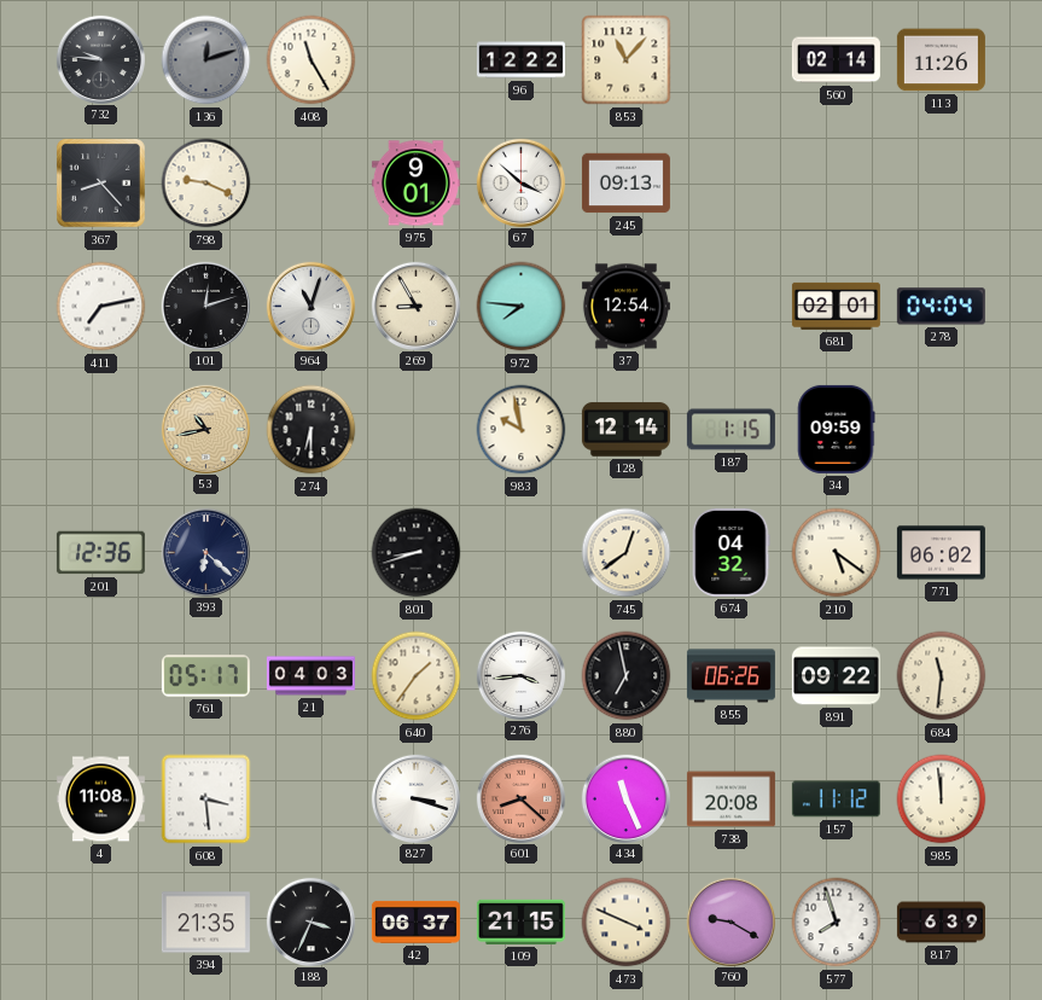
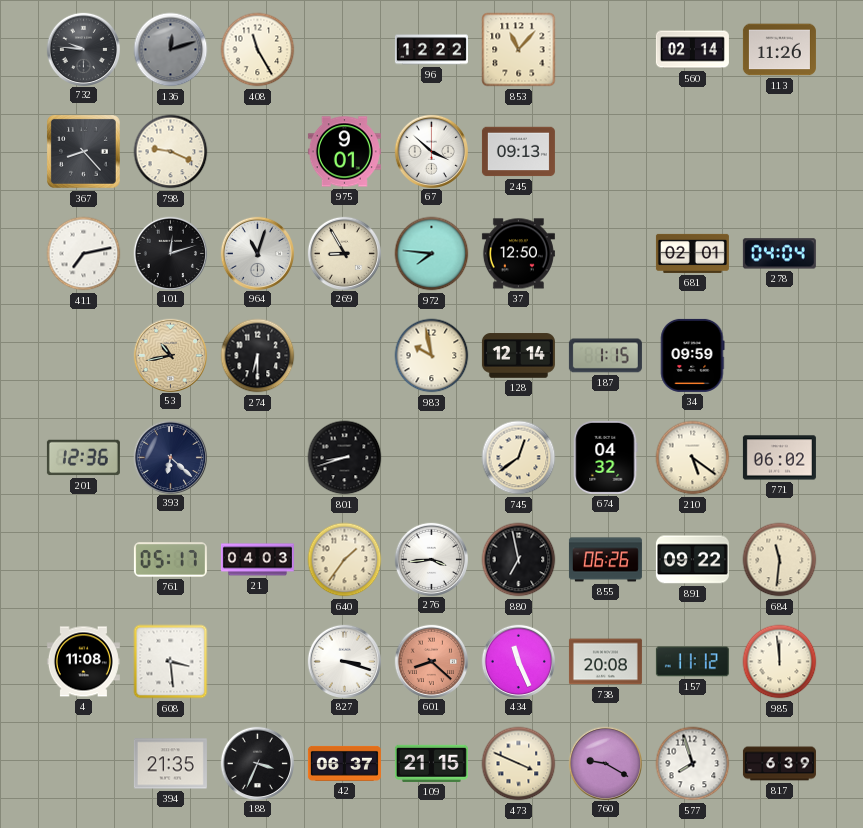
37: 12:54 -> 12:50 (518, 254)
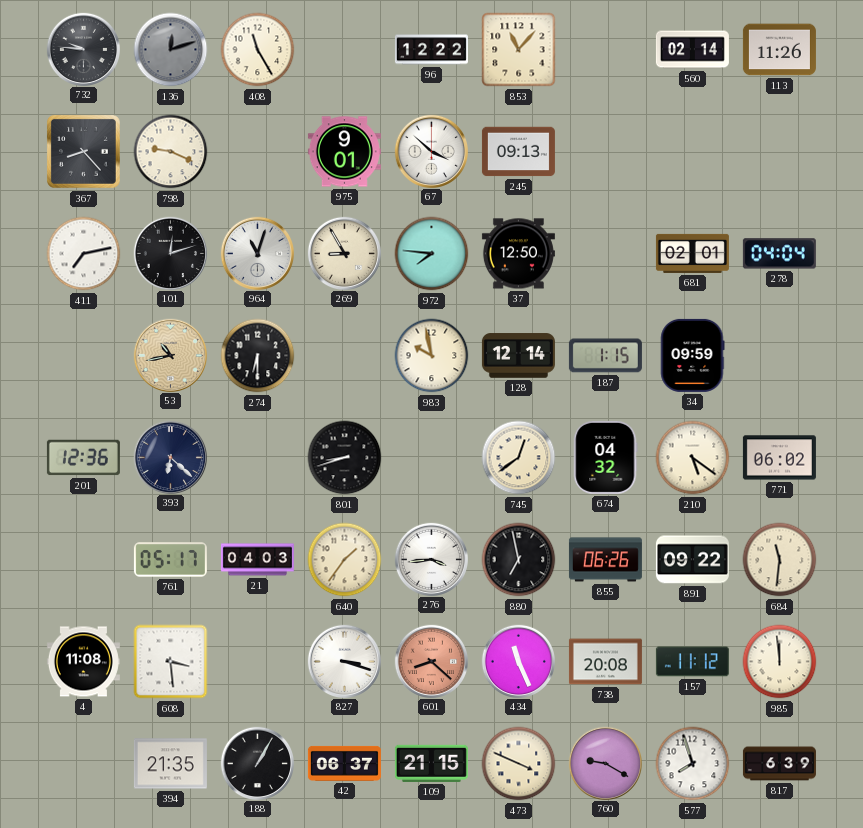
188: 3:34 -> 1:05 (257, 763)
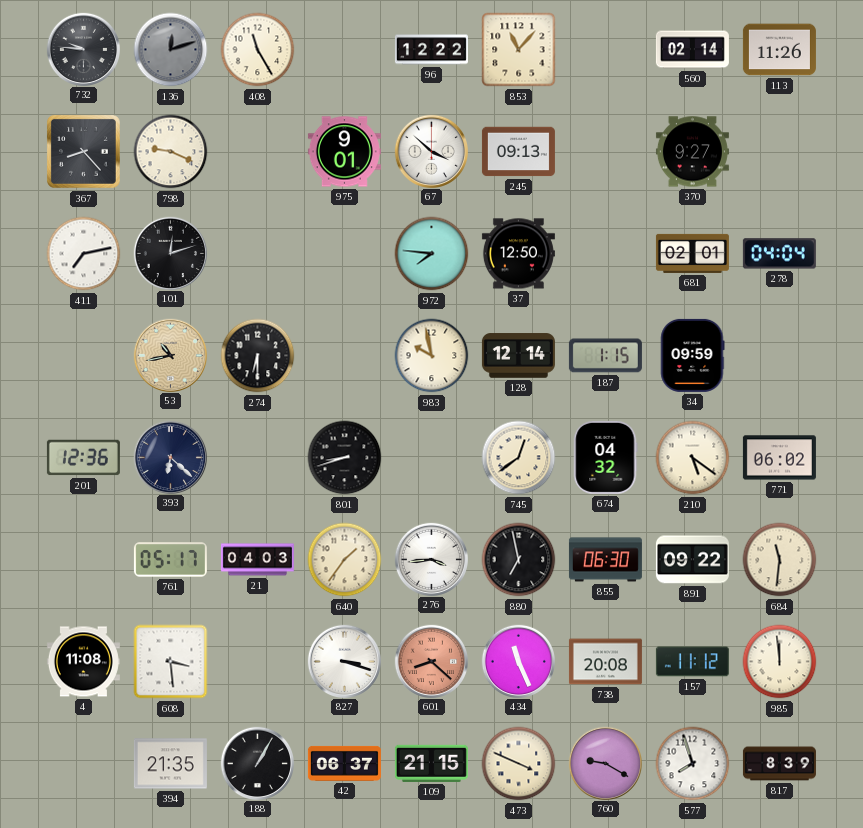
370: none -> 9:27 (692, 152)
964: 11:03 -> none (257, 253)
269: 8:55 -> none (344, 253)
855: 06:26 -> 06:30 (605, 560)
817: 6:39 -> 8:39 (779, 764)
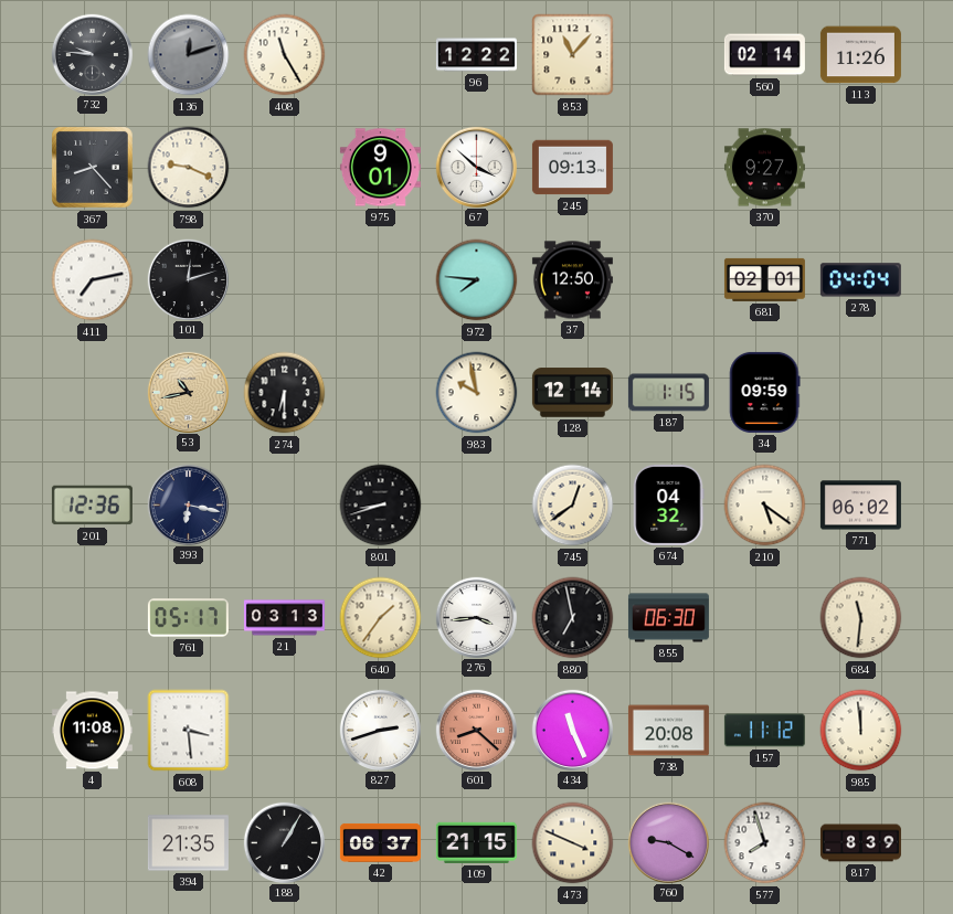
393: 6:22 -> 6:17 (188, 504)
21: 04:03 -> 03:13 (284, 618)
891: 09:22 -> none (692, 560)
827: 3:18 -> 2:42 (380, 730)
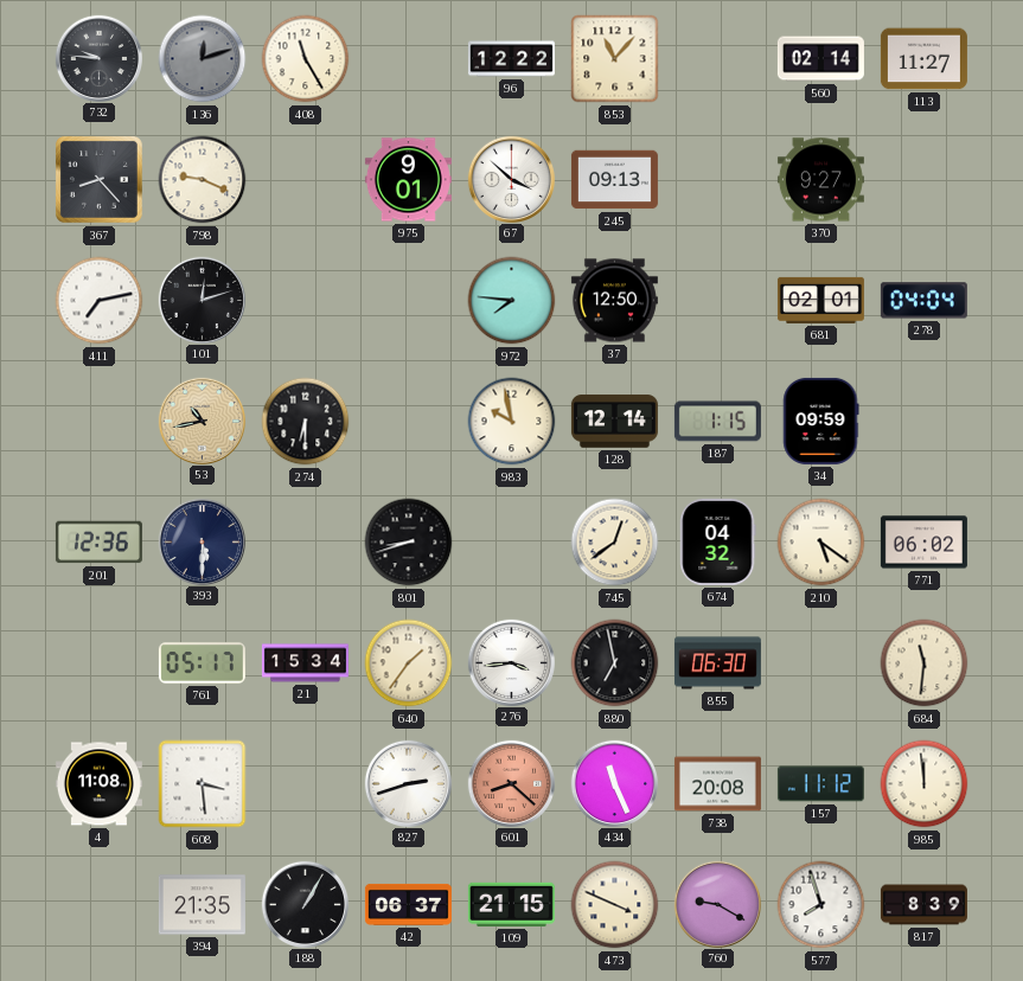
113: 11:26 -> 11:27 (923, 59)
393: 6:17 -> 5:30 (202, 541)
21: 03:13 -> 15:34 (305, 663)
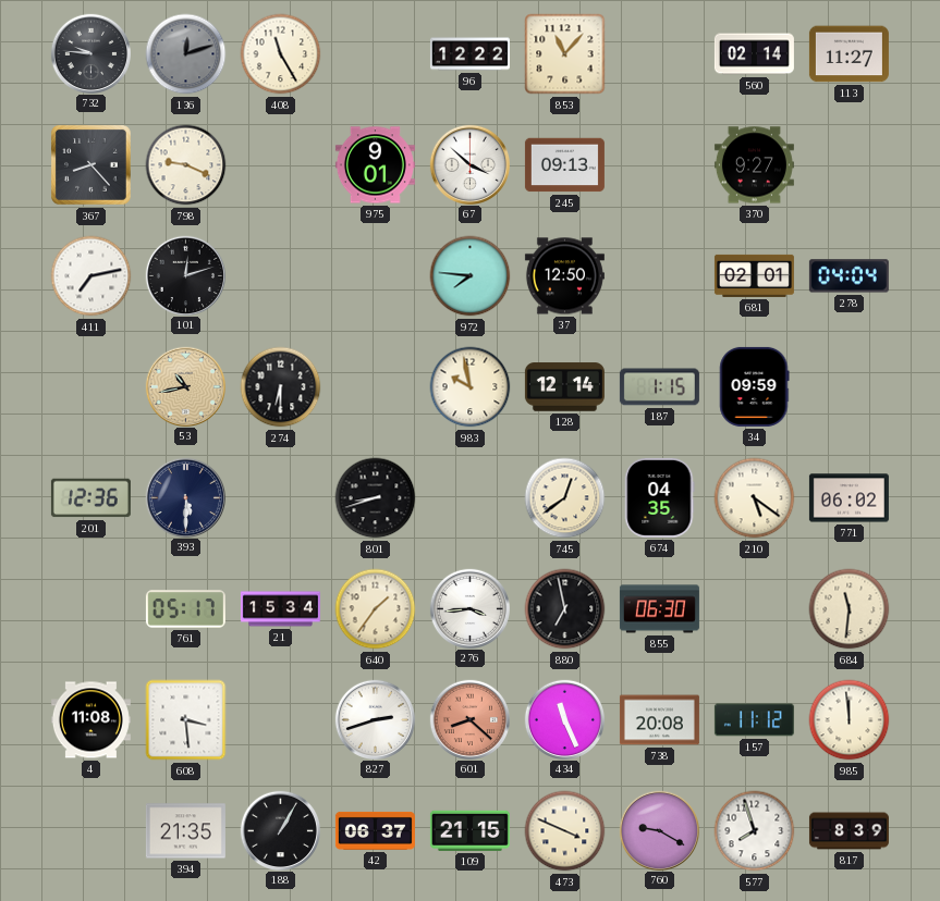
674: 04:32 -> 04:35 (660, 497)
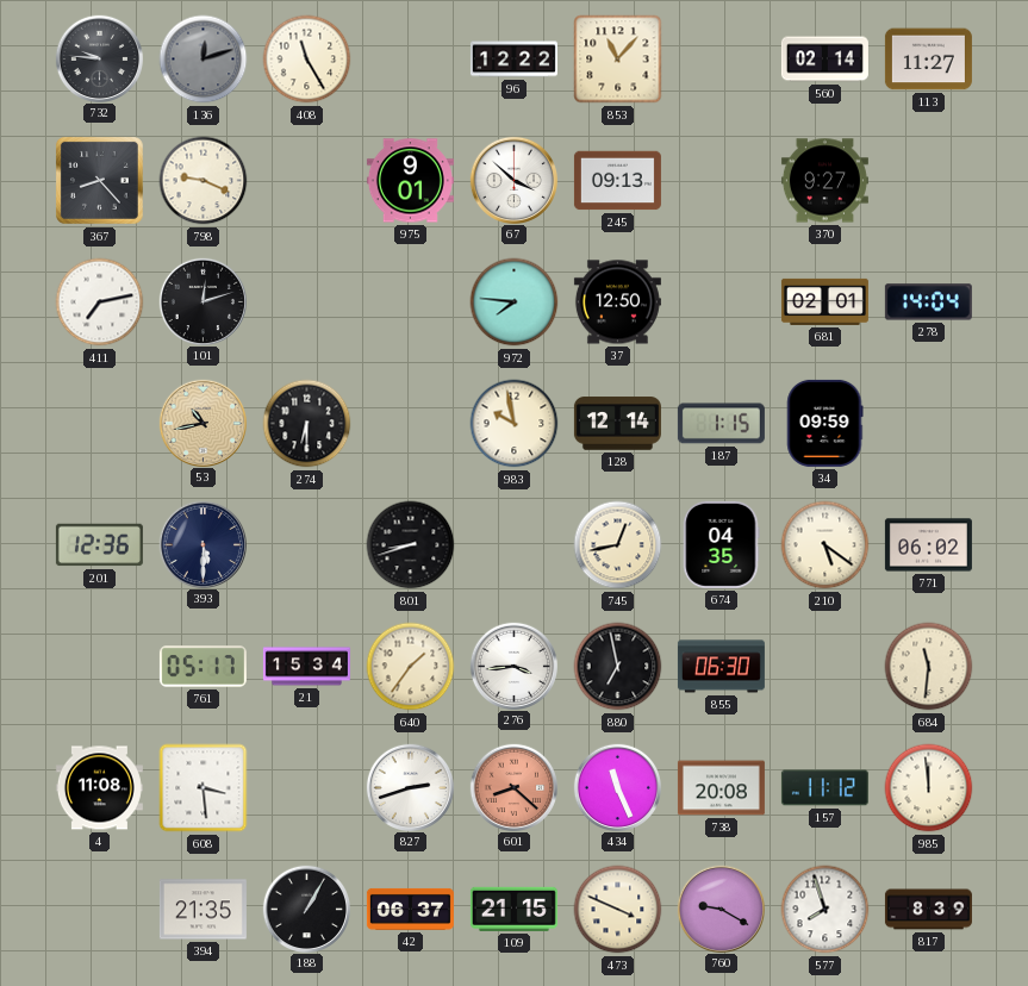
278: 04:04 -> 14:04 (928, 302)
745: 12:39 -> 12:43 (618, 545)
